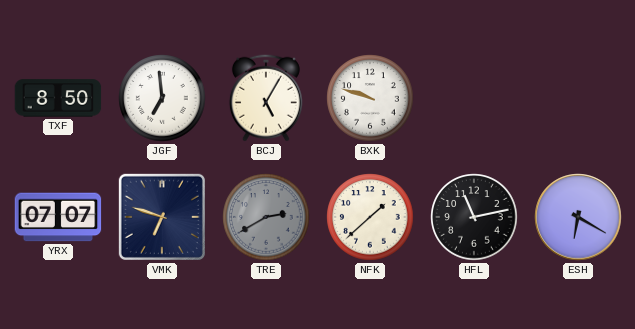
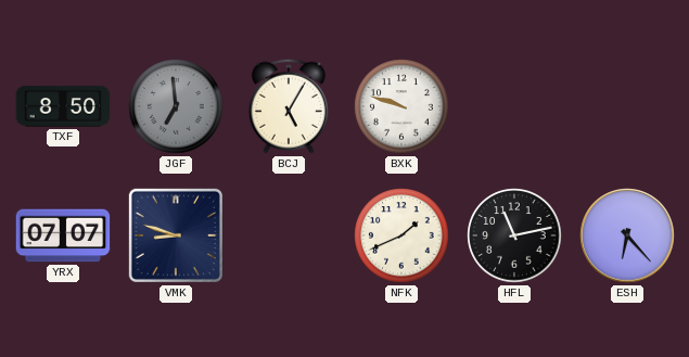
JGF dial: white -> grey (176, 106)
VMK: 6:48 -> 8:48 (176, 235)
TRE: 2:40 -> none (266, 217)
NFK: 1:38 -> 1:41 (401, 235)
ESH: 6:20 -> 6:23 (627, 235)
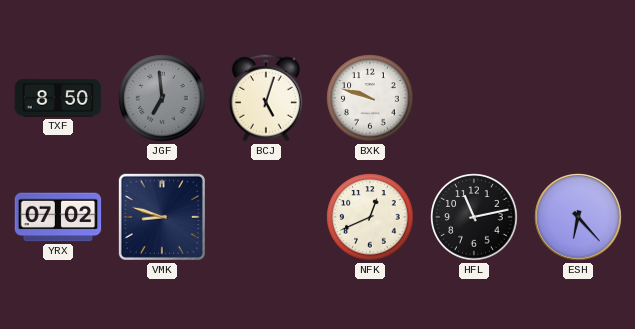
BCJ: 5:05 -> 5:03 (266, 98)
YRX: 07:07 -> 07:02 (58, 217)
NFK: 1:41 -> 12:41 (370, 217)
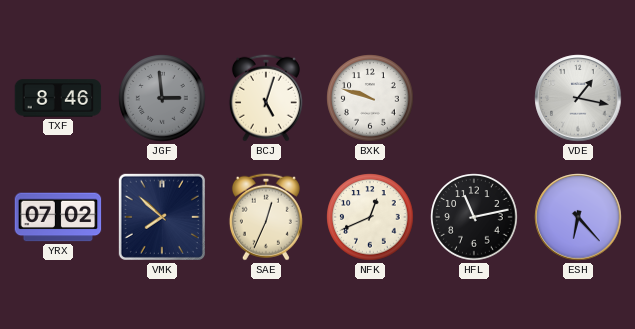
TXF: 8:50 -> 8:46 (58, 98)
JGF: 6:59 -> 2:59 (162, 98)
VDE: none -> 1:17 (578, 98)
VMK: 8:48 -> 7:52 (162, 217)
SAE: none -> 12:34 (266, 217)
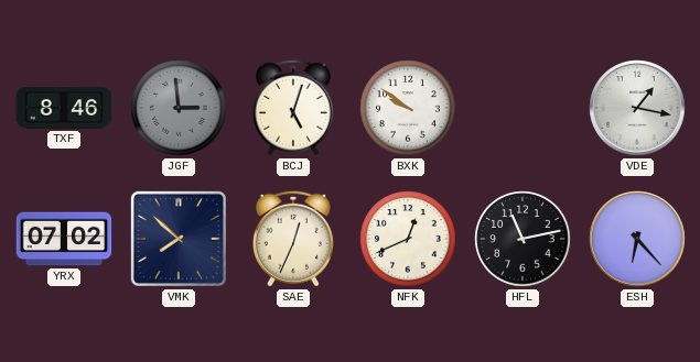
BXK: 9:48 -> 9:51 (408, 108)
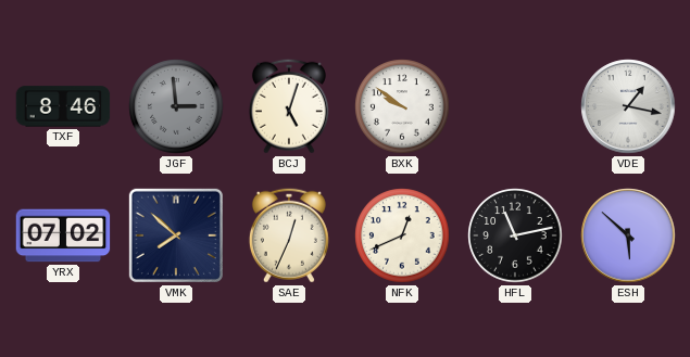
ESH: 6:23 -> 5:52 (628, 235)
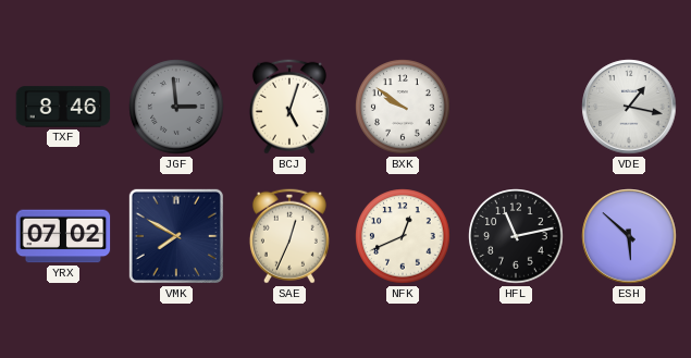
VMK: 7:52 -> 7:50 (176, 236)
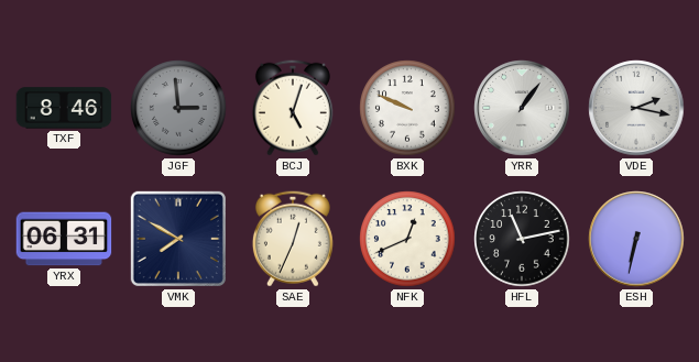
BXK: 9:51 -> 9:49 (407, 108)
YRR: none -> 1:06 (522, 108)
VDE: 1:17 -> 2:17 (636, 108)
YRX: 07:02 -> 06:31 (64, 239)
ESH: 5:52 -> 6:32 (636, 239)
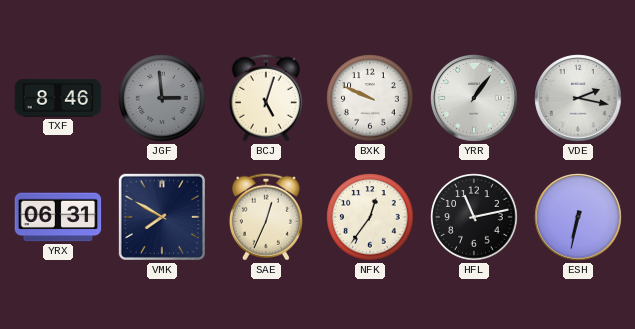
NFK: 12:41 -> 12:36 (370, 217)
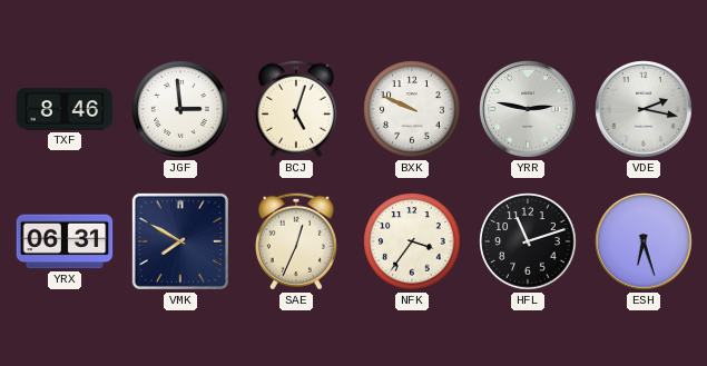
JGF dial: grey -> white (180, 109)
YRR: 1:06 -> 2:47 (528, 109)
NFK: 12:36 -> 3:36 (412, 241)
HFL: 11:13 -> 11:12 (528, 241)
ESH: 6:32 -> 6:27 (644, 241)
